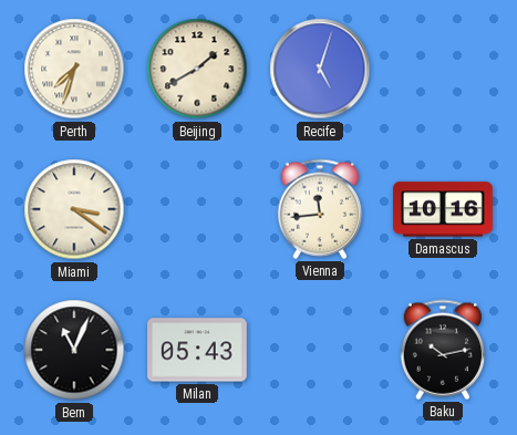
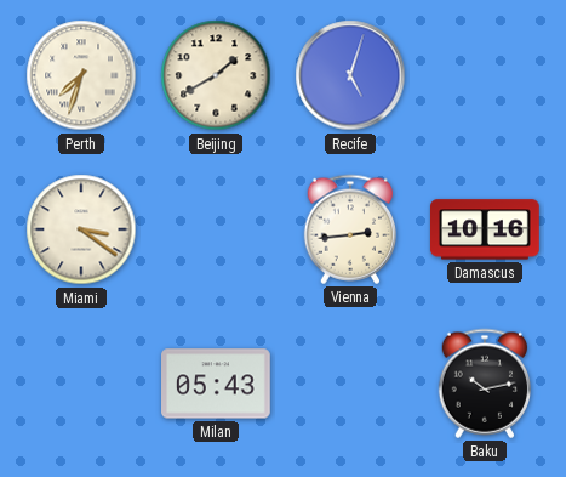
Vienna: 11:44 -> 2:44 (349, 229)
Bern: 11:04 -> none (74, 350)
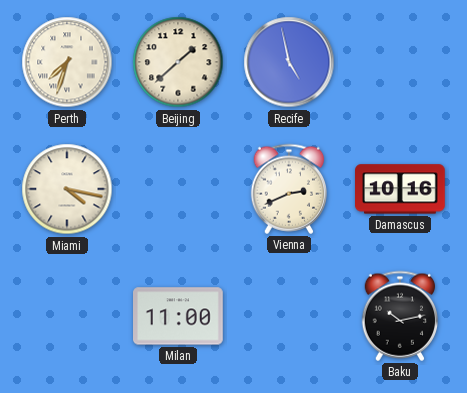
Beijing: 1:40 -> 1:38 (178, 62)
Recife: 5:03 -> 4:58 (289, 62)
Miami: 3:21 -> 4:17 (67, 189)
Vienna: 2:44 -> 2:41 (288, 189)
Milan: 05:43 -> 11:00 (179, 316)
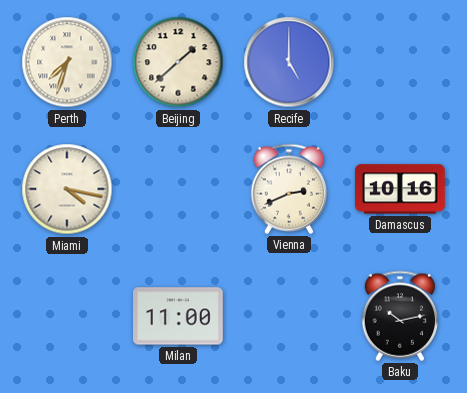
Recife: 4:58 -> 5:00 (289, 62)
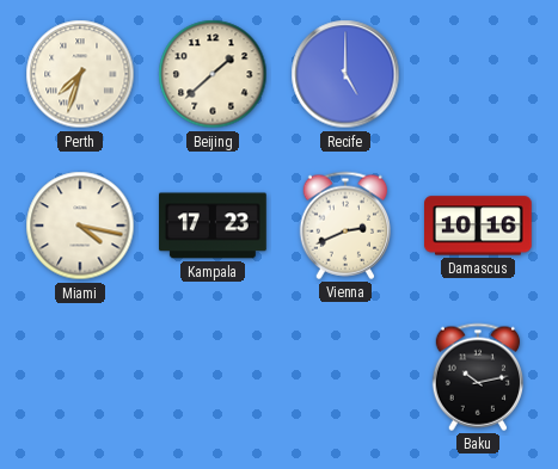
Kampala: none -> 17:23 (214, 226)
Milan: 11:00 -> none (179, 316)
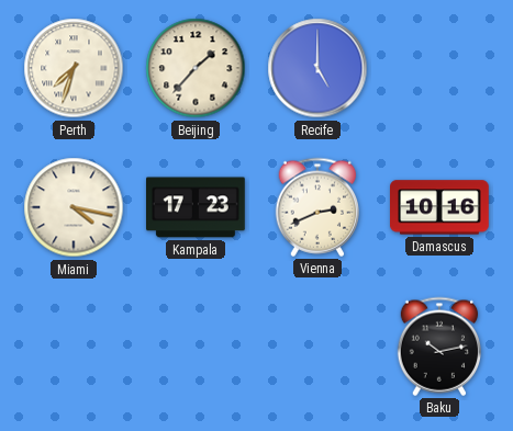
Beijing: 1:38 -> 1:37 (196, 68)
